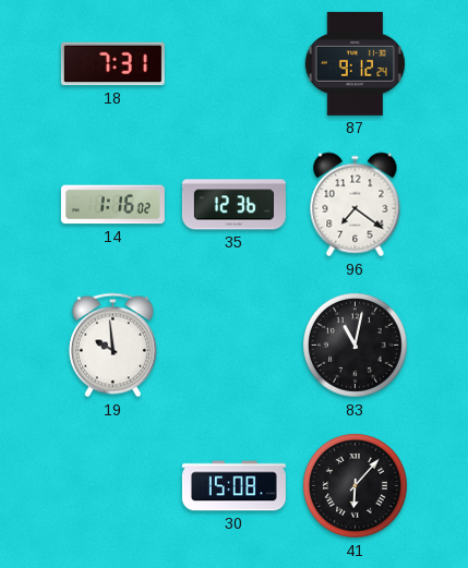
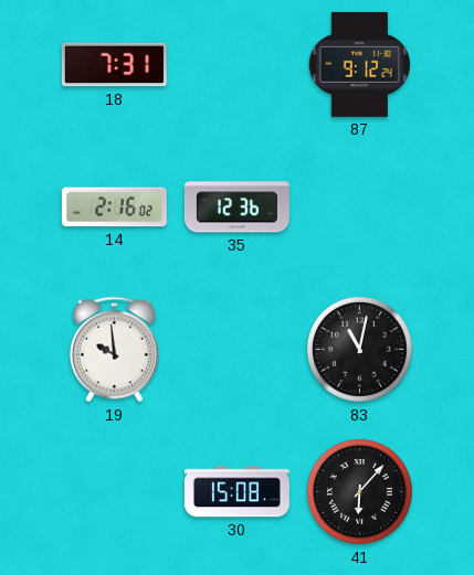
14: 1:16 -> 2:16 (114, 207)
96: 7:21 -> none (356, 205)
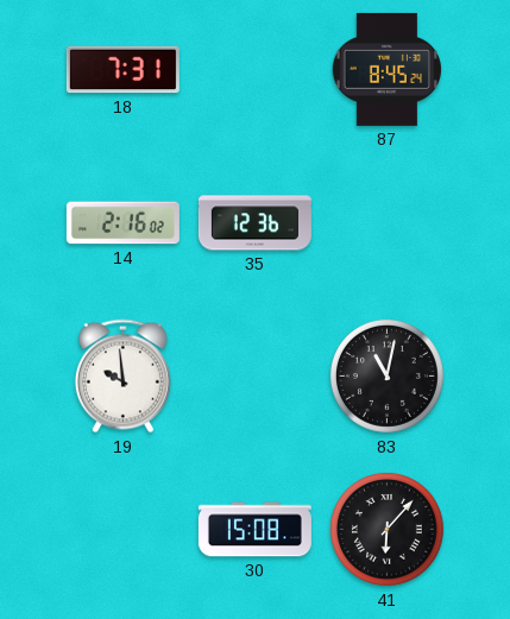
87: 9:12 -> 8:45 (386, 69)
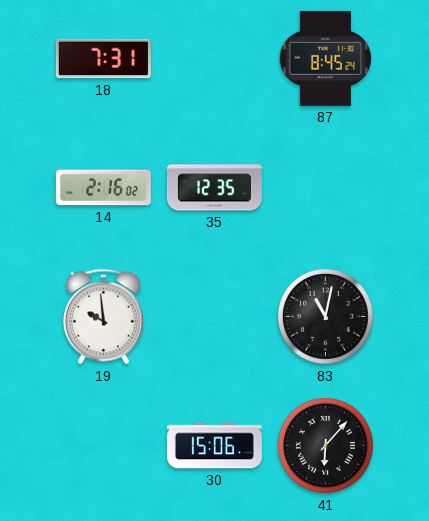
35: 12:36 -> 12:35 (214, 188)
30: 15:08 -> 15:06 (214, 446)
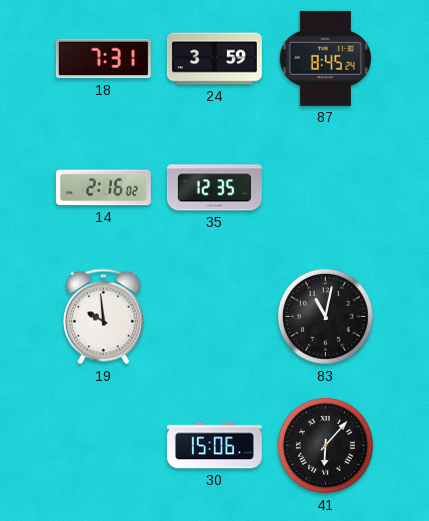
24: none -> 3:59 (214, 59)
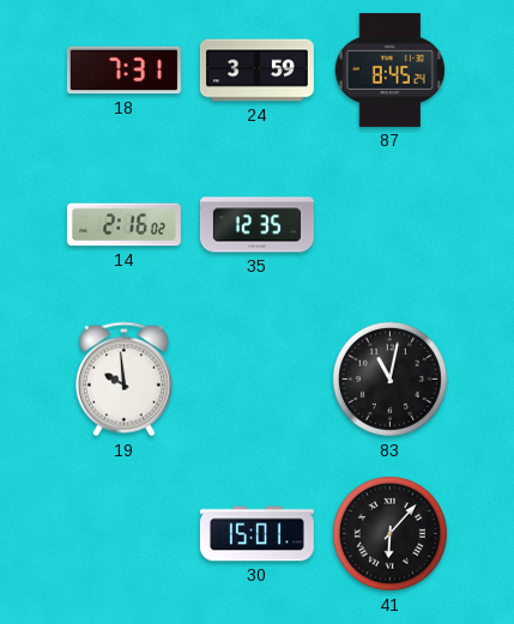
30: 15:06 -> 15:01 (256, 534)
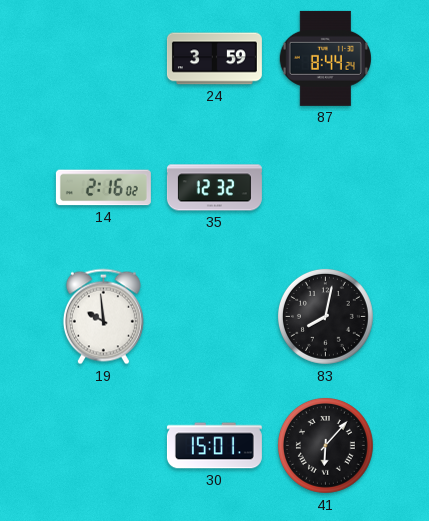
18: 7:31 -> none (123, 71)
87: 8:45 -> 8:44 (325, 58)
35: 12:35 -> 12:32 (214, 188)
83: 11:02 -> 8:02 (325, 316)
